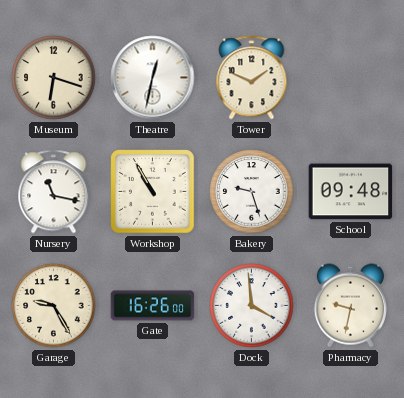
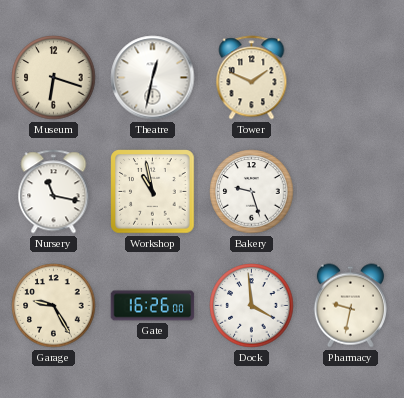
Workshop: 10:55 -> 10:58 (153, 192)
School: 09:48 -> none (351, 192)
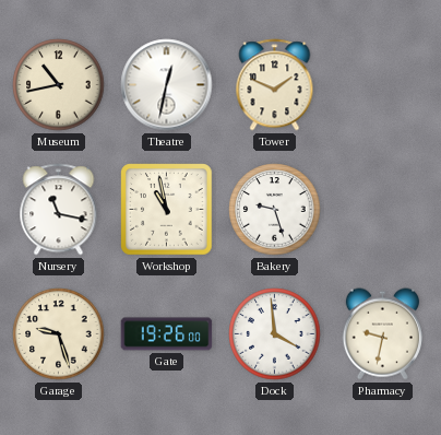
Museum: 6:18 -> 10:43 (59, 85)
Garage: 9:25 -> 9:27 (59, 334)
Gate: 16:26 -> 19:26 (167, 334)
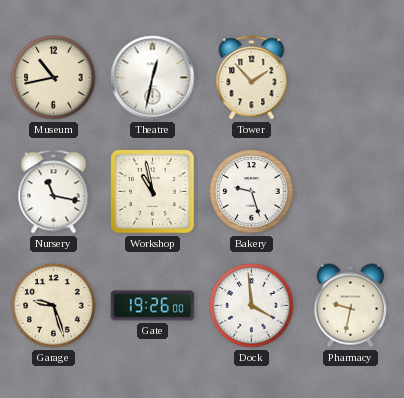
Tower: 1:49 -> 1:53 (252, 78)
